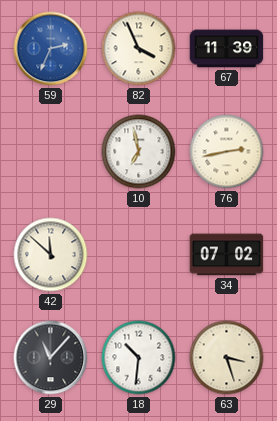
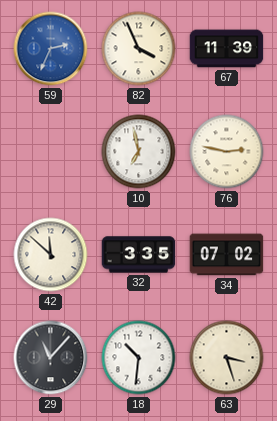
76: 2:43 -> 2:47 (227, 152)
32: none -> 3:35 (139, 255)
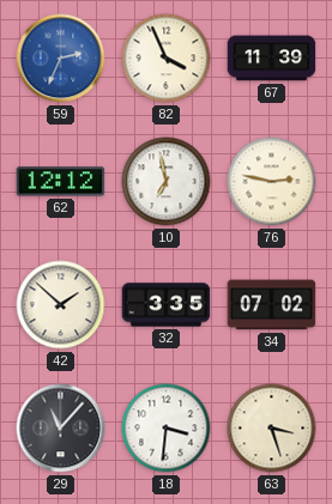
62: none -> 12:12 (61, 182)
42: 11:52 -> 1:52 (61, 305)
18: 10:31 -> 3:31 (167, 429)
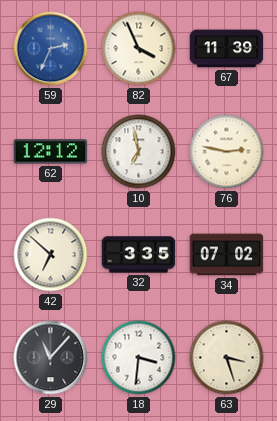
42: 1:52 -> 6:52 (51, 255)
